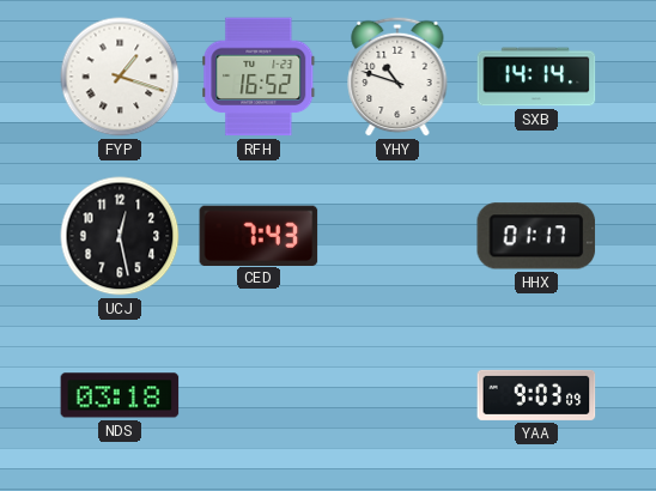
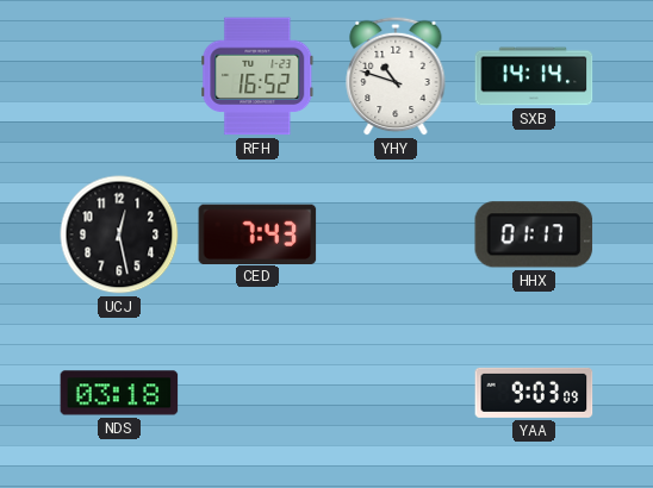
FYP: 1:18 -> none (120, 77)
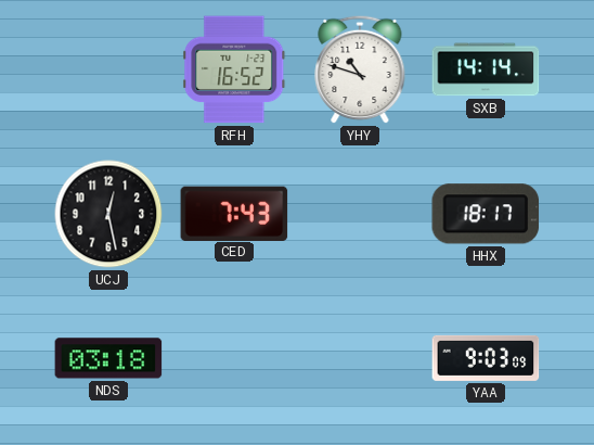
HHX: 01:17 -> 18:17 (486, 214)
